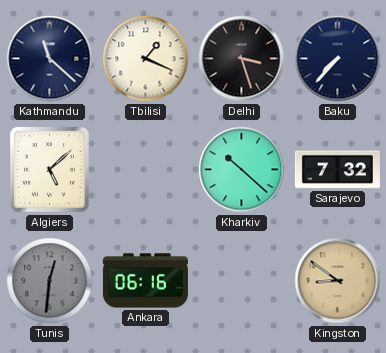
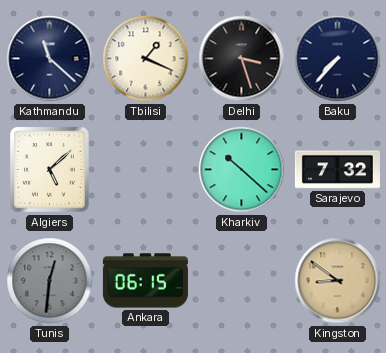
Ankara: 06:16 -> 06:15 (145, 281)
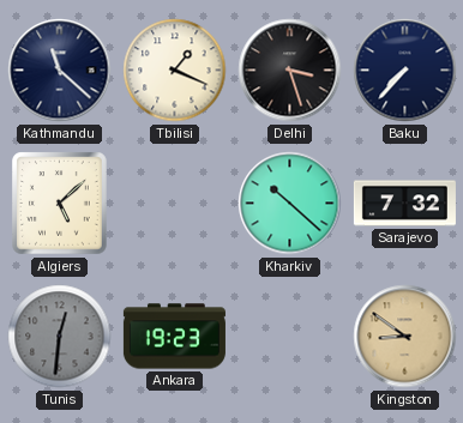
Ankara: 06:15 -> 19:23 (174, 337)
